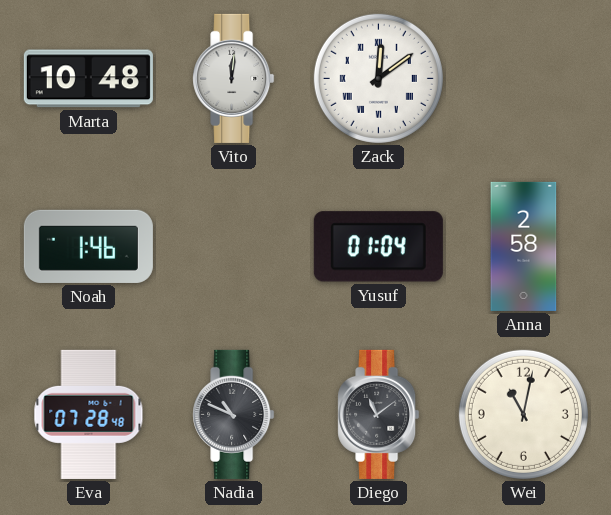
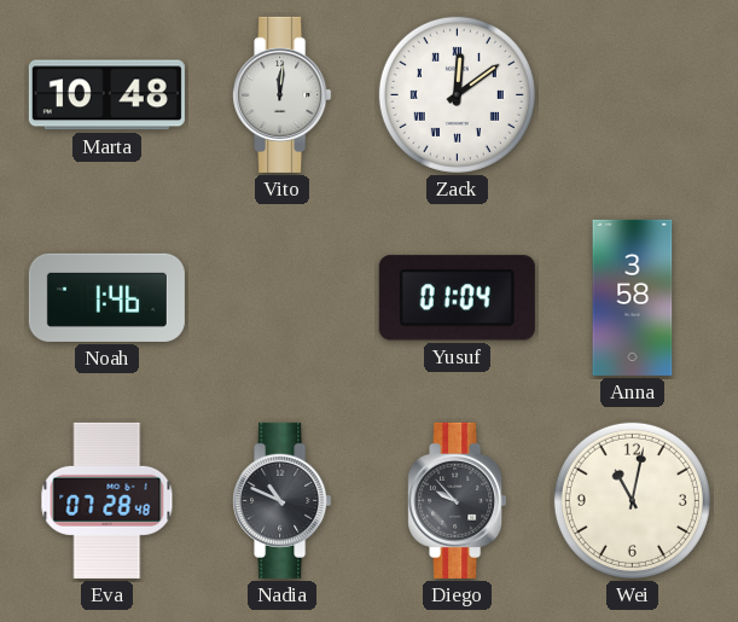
Anna: 2:58 -> 3:58 (633, 297)
Diego: 11:09 -> 9:53 (458, 500)
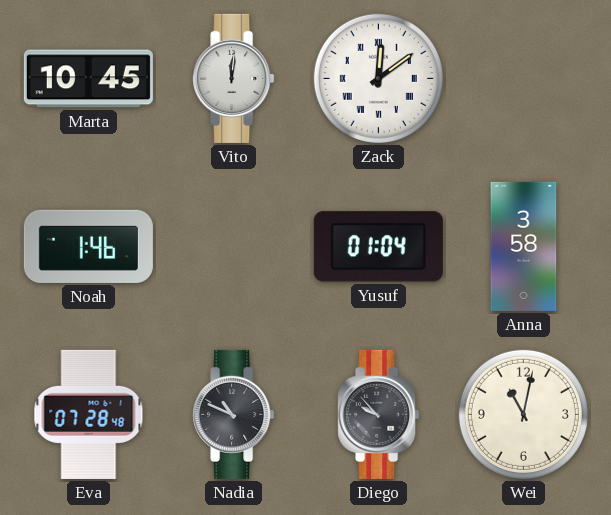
Marta: 10:48 -> 10:45 (88, 79)
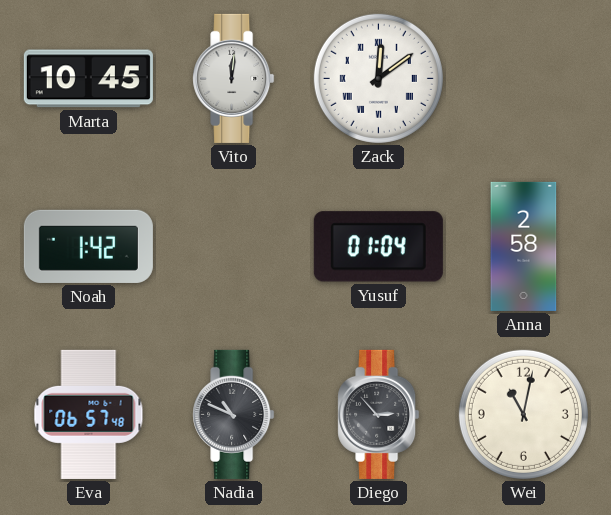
Noah: 1:46 -> 1:42 (88, 246)
Anna: 3:58 -> 2:58 (524, 246)
Eva: 07:28 -> 06:57 (89, 414)
Diego: 9:53 -> 2:53 (379, 414)
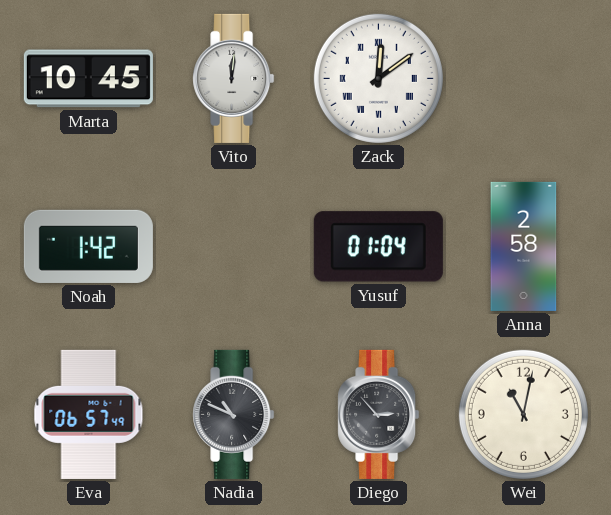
Eva: 06:57:48 -> 06:57:49 (89, 414)
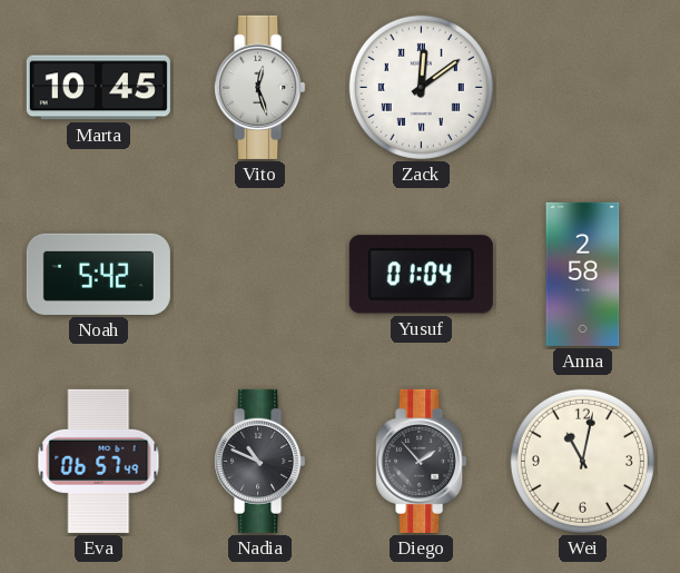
Vito: 12:01 -> 12:27 (260, 87)
Noah: 1:42 -> 5:42 (98, 274)
Diego: 2:53 -> 1:53 (422, 461)
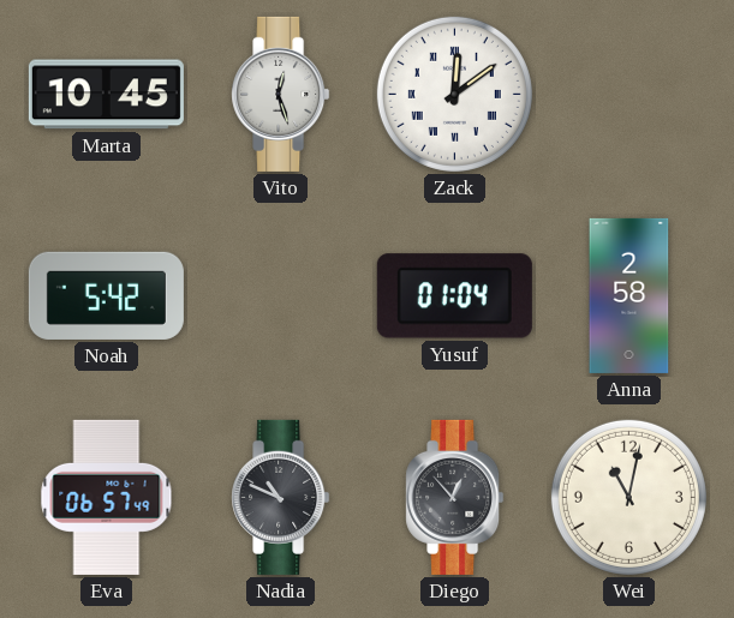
Diego: 1:53 -> 12:53 (455, 497)
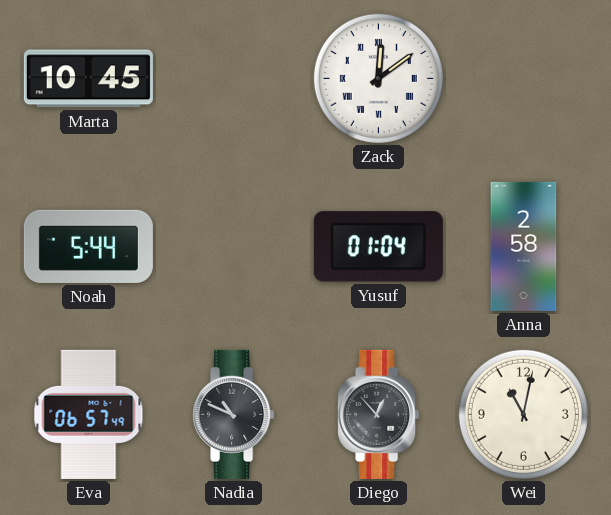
Vito: 12:27 -> none (281, 94)
Noah: 5:42 -> 5:44 (88, 246)
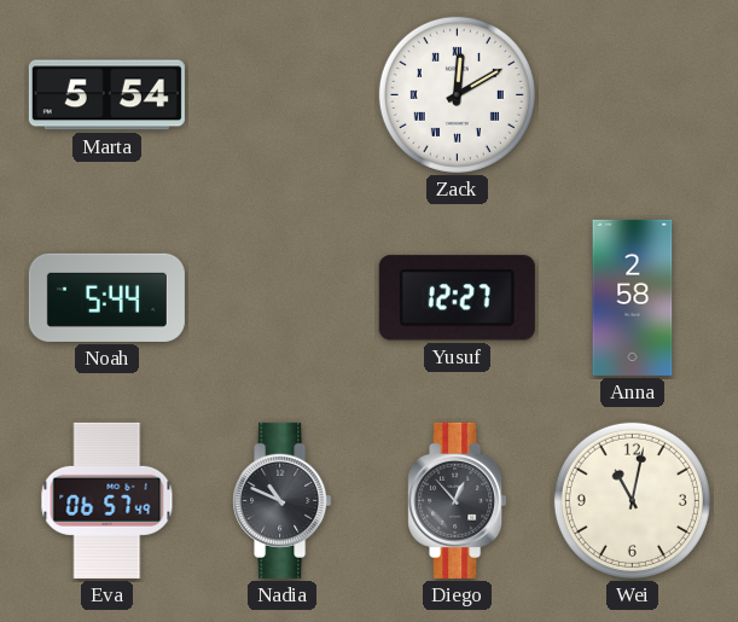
Marta: 10:45 -> 5:54 (106, 95)
Zack: 12:09 -> 12:10 (457, 94)
Yusuf: 01:04 -> 12:27 (457, 298)
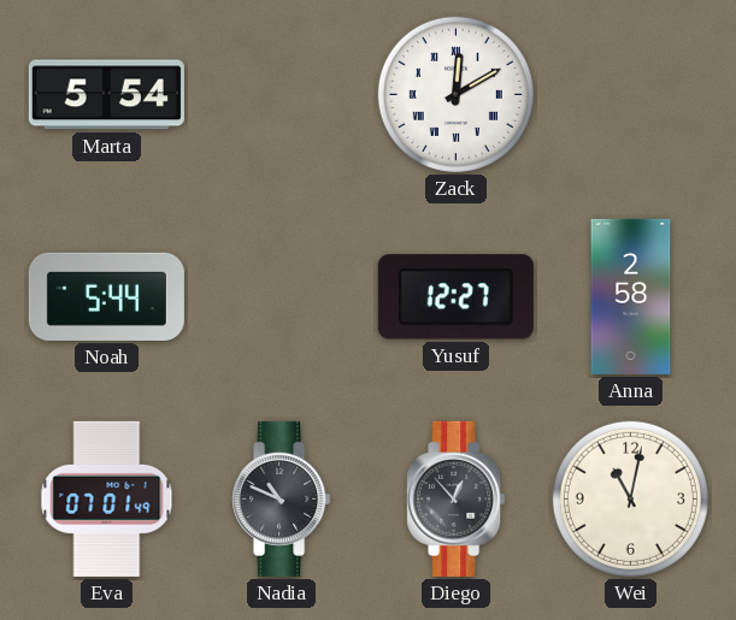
Eva: 06:57 -> 07:01 (107, 498)
